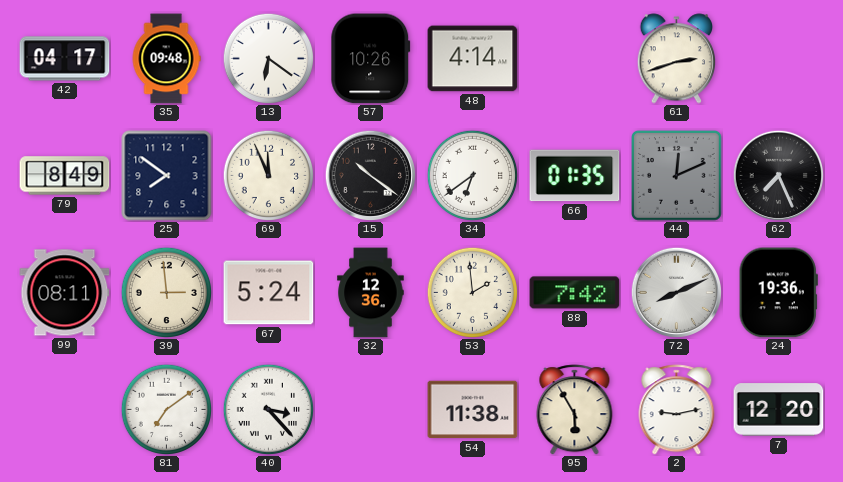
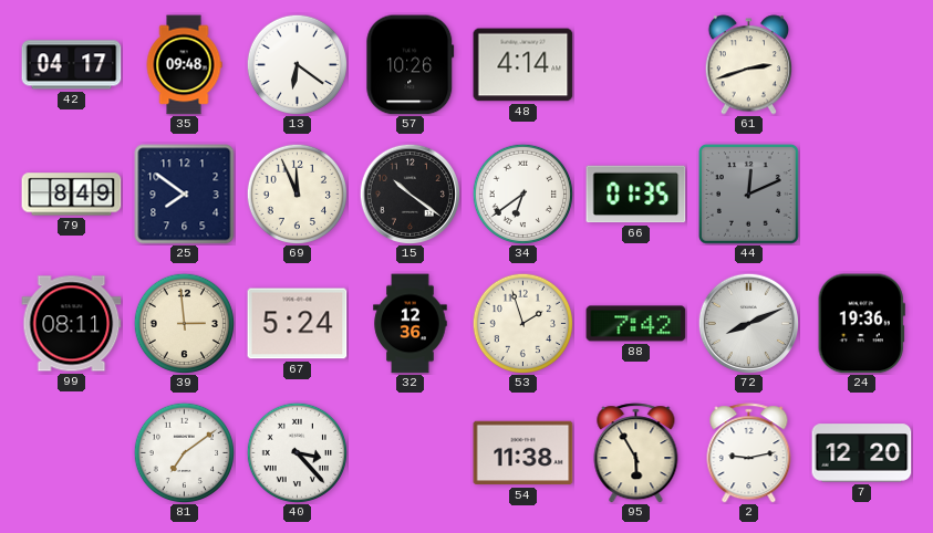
62: 7:26 -> none (778, 175)
53: 1:59 -> 1:57 (522, 323)
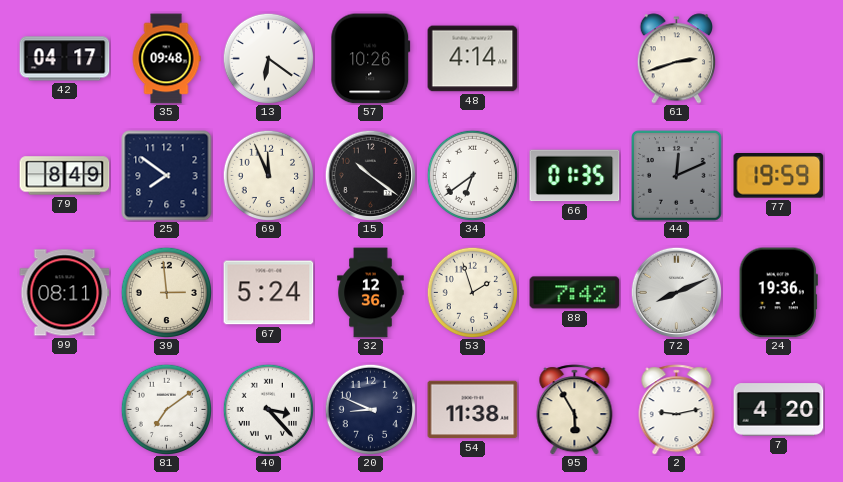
77: none -> 19:59 (779, 176)
20: none -> 8:49 (370, 409)
7: 12:20 -> 4:20 (779, 410)
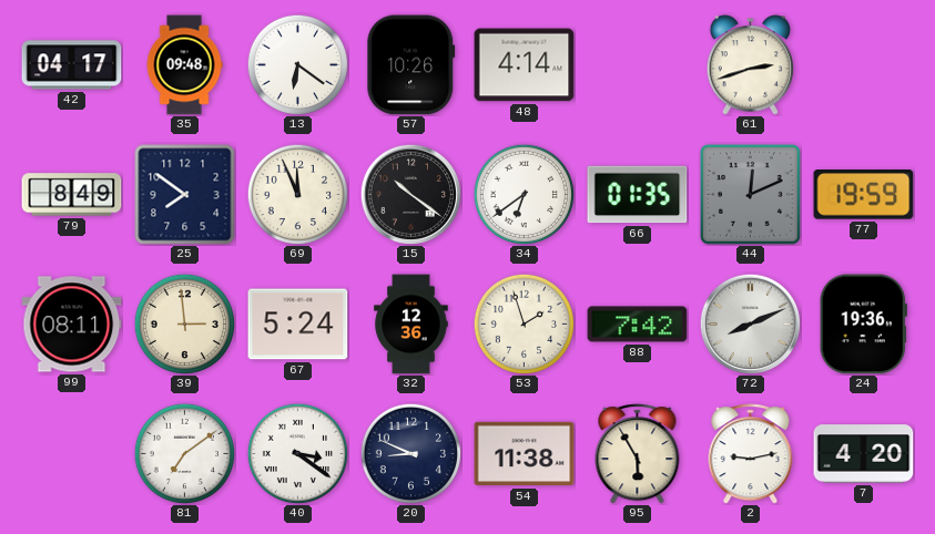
40: 3:23 -> 3:21 (297, 453)
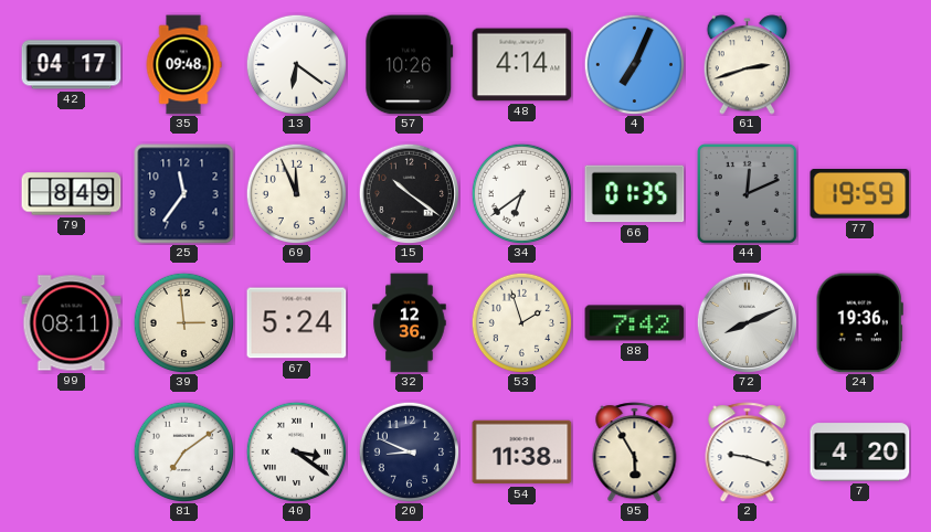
4: none -> 7:04 (634, 64)
25: 7:51 -> 11:36 (184, 194)
2: 9:13 -> 9:18 (748, 453)
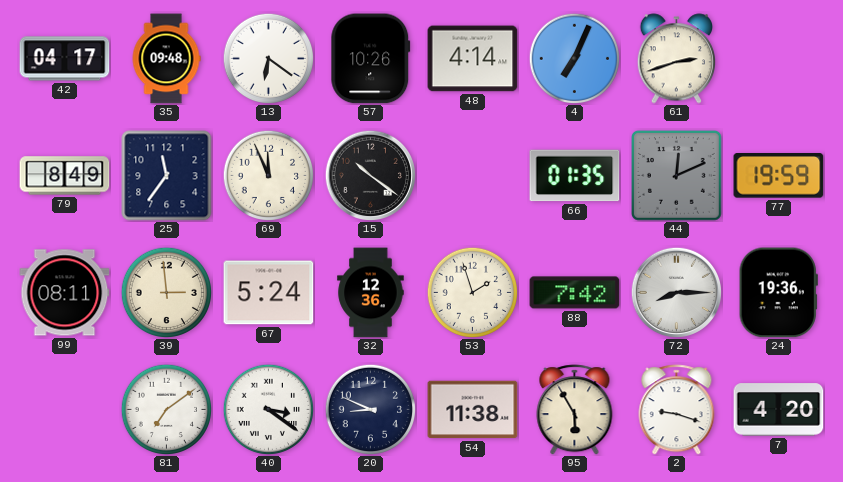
34: 6:39 -> none (521, 193)
72: 8:11 -> 8:15 (676, 292)
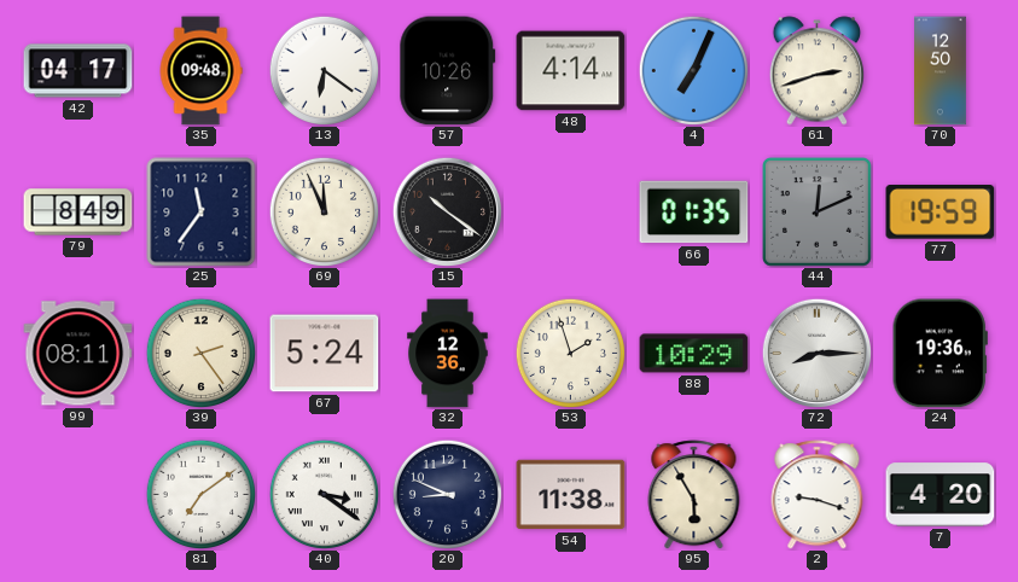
70: none -> 12:50 (941, 71)
39: 2:59 -> 2:24 (200, 353)
88: 7:42 -> 10:29 (694, 354)
